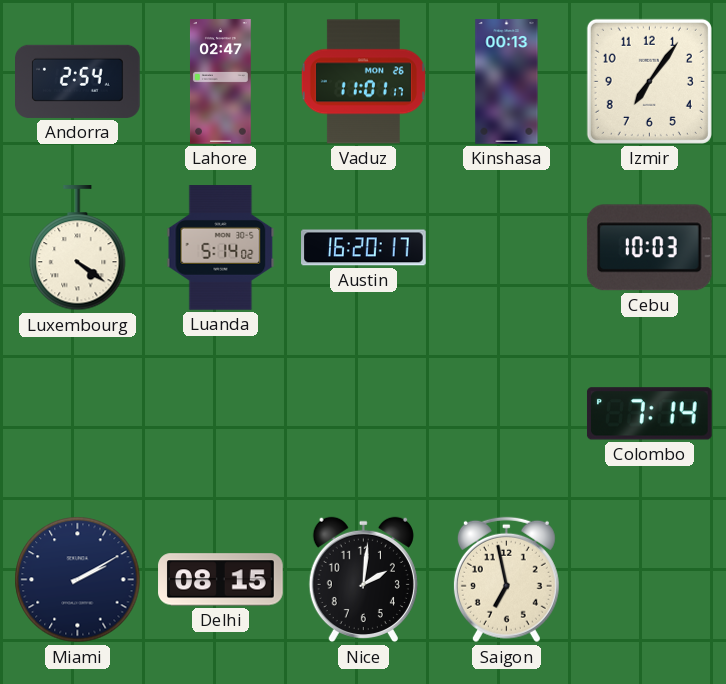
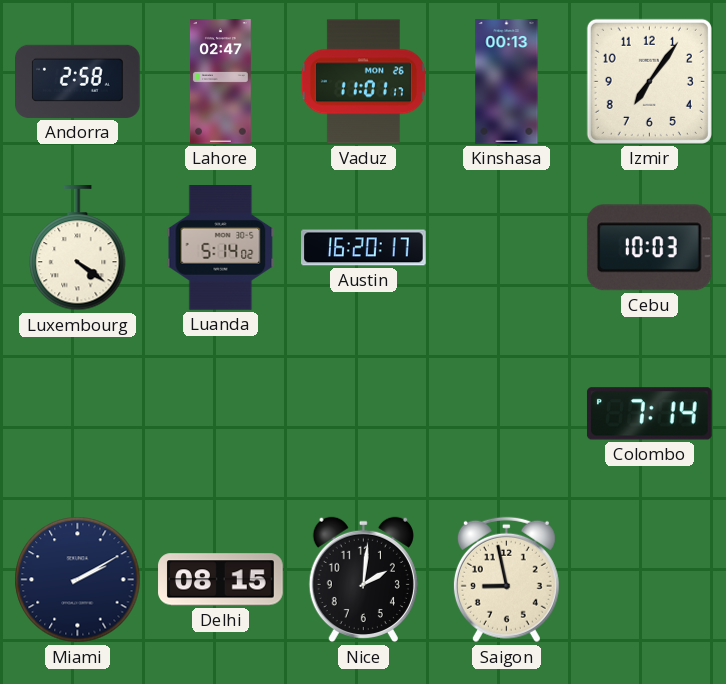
Andorra: 2:54 -> 2:58 (78, 81)
Saigon: 6:58 -> 8:58 (506, 580)
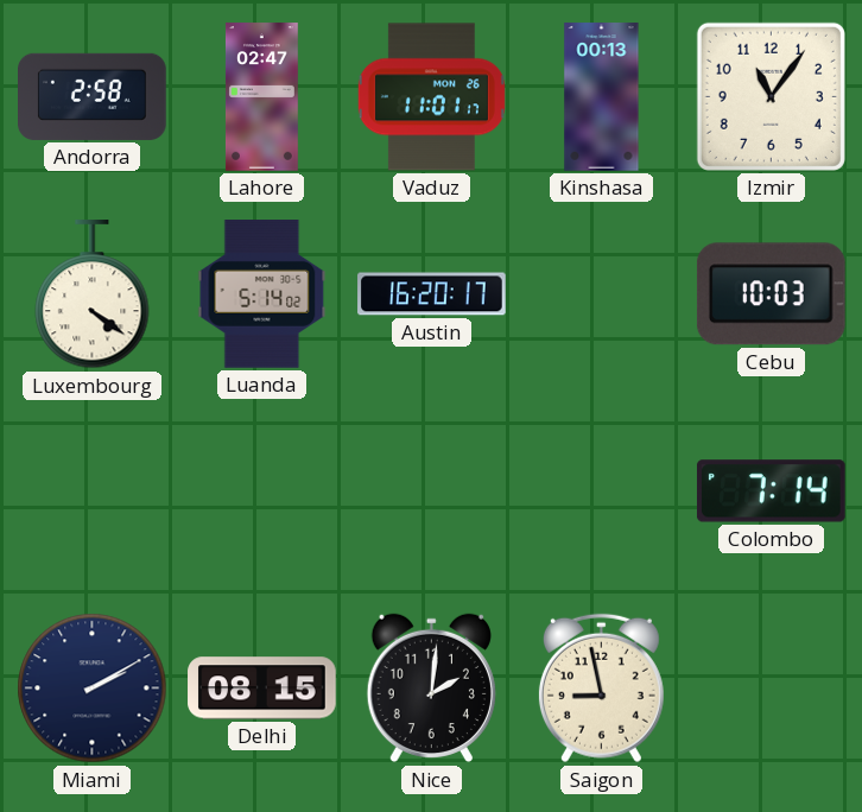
Izmir: 7:06 -> 11:06 (771, 96)
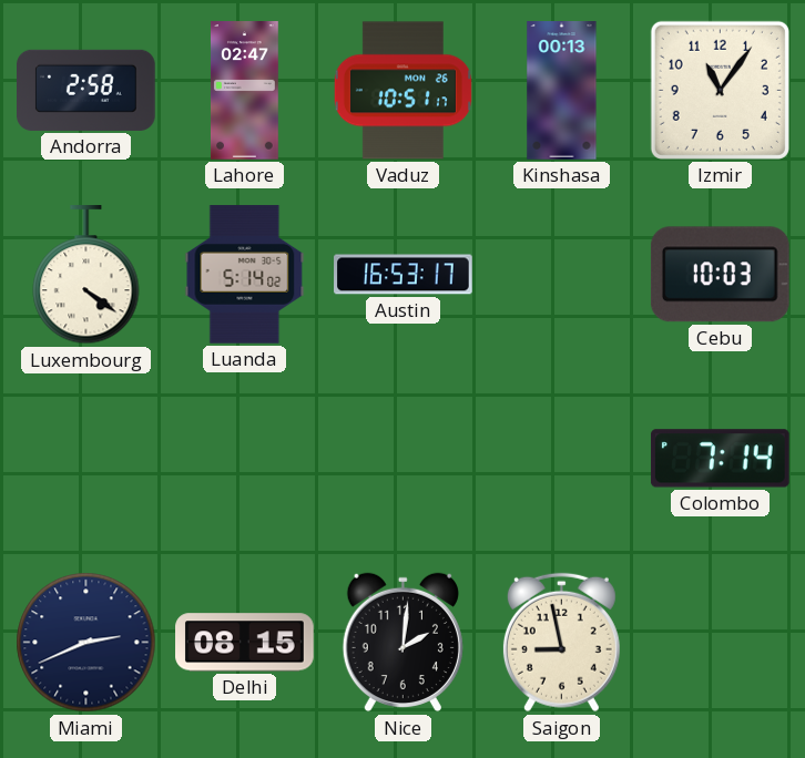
Vaduz: 11:01 -> 10:51 (402, 91)
Austin: 16:20 -> 16:53 (404, 275)
Miami: 2:10 -> 2:41 (86, 643)
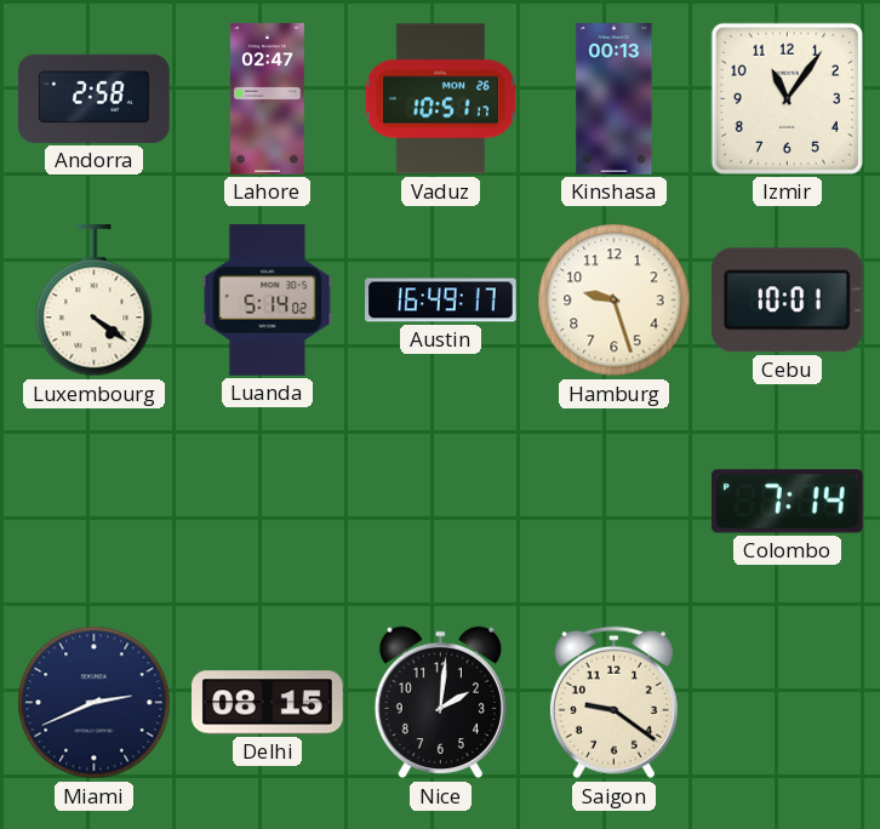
Austin: 16:53 -> 16:49 (441, 301)
Hamburg: none -> 9:27 (615, 301)
Cebu: 10:03 -> 10:01 (787, 301)
Saigon: 8:58 -> 9:21 (613, 703)
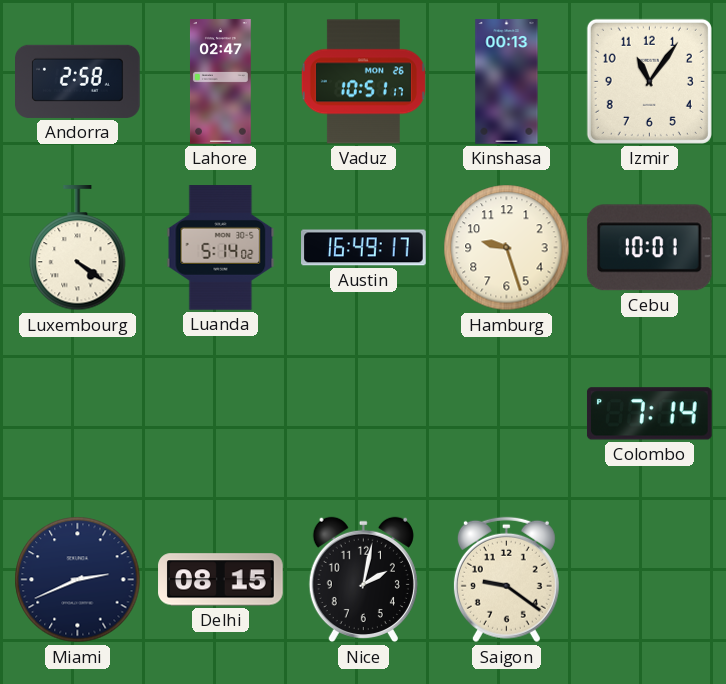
Nice: 2:01 -> 2:02 (363, 580)
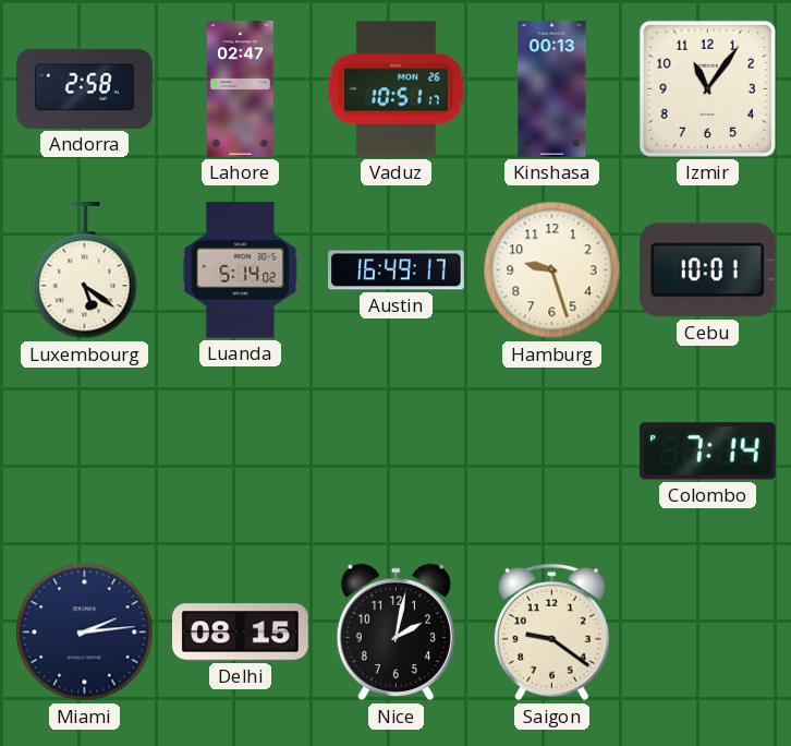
Luxembourg: 4:21 -> 5:21 (85, 272)
Miami: 2:41 -> 2:14 (85, 633)
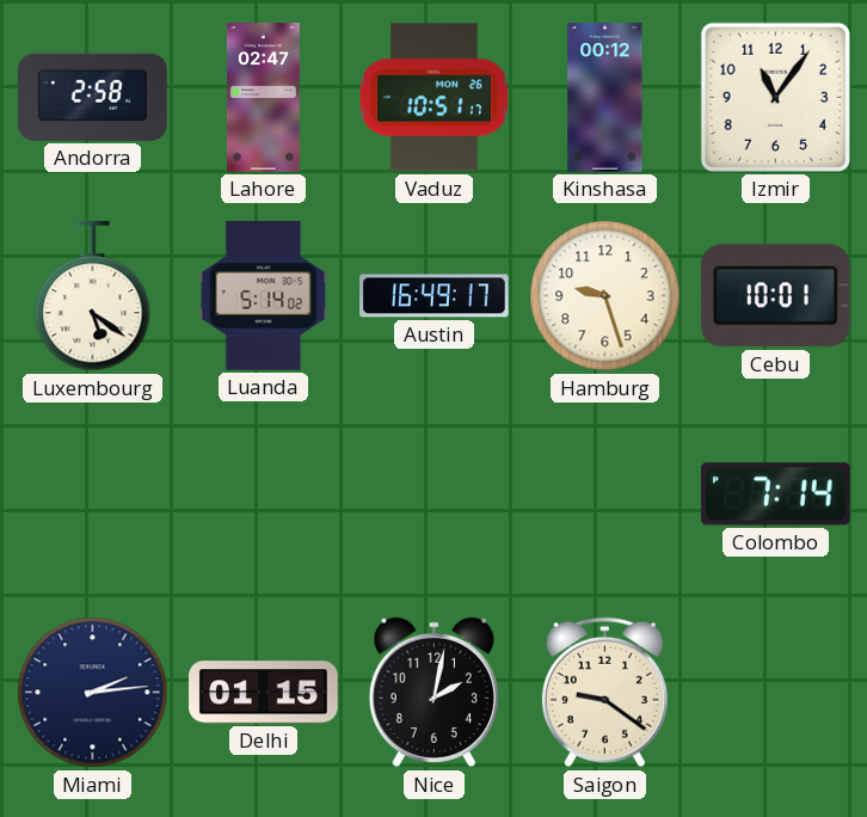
Kinshasa: 00:13 -> 00:12 (605, 98)
Delhi: 08:15 -> 01:15 (264, 693)
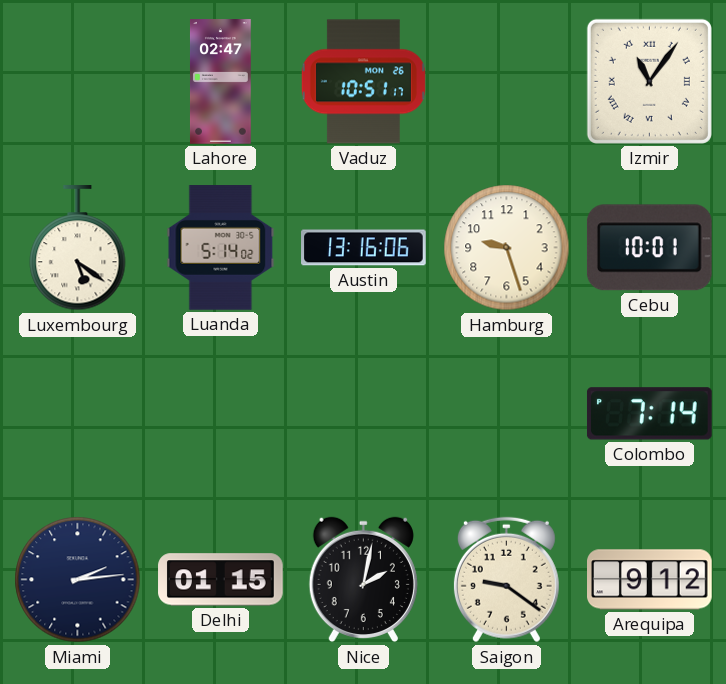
Andorra: 2:58 -> none (93, 97)
Kinshasa: 00:12 -> none (605, 98)
Izmir numerals: Arabic -> Roman (649, 81)
Austin: 16:49 -> 13:16 (364, 248)
Arequipa: none -> 9:12 (650, 580)
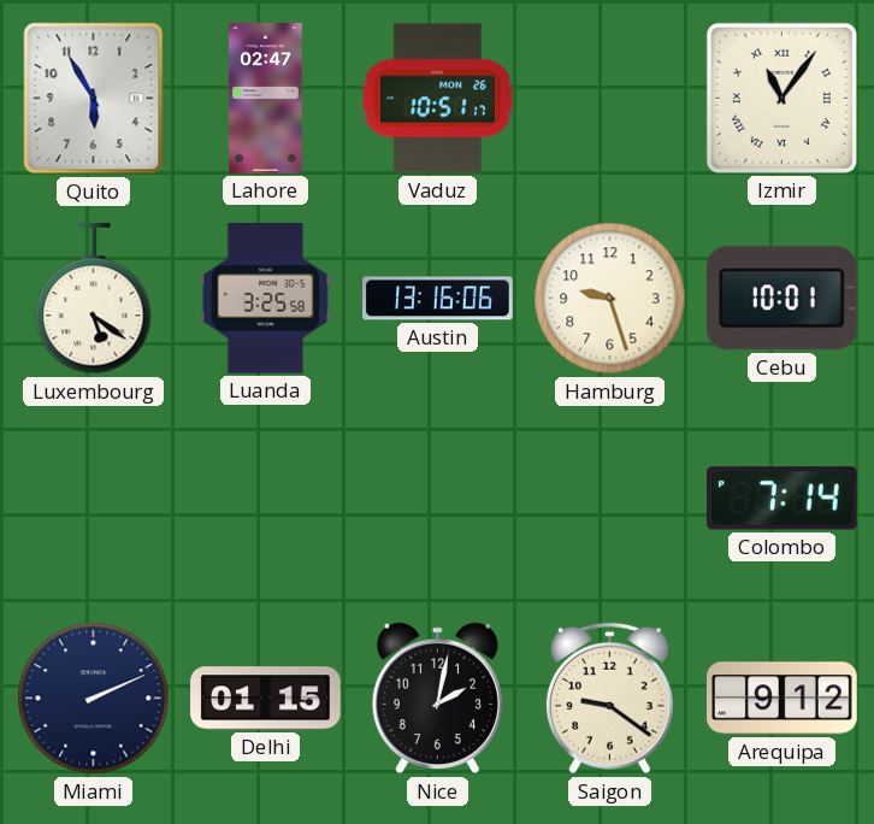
Quito: none -> 5:55 (94, 99)
Luanda: 5:14 -> 3:25 (266, 299)
Miami: 2:14 -> 2:11 (94, 699)
